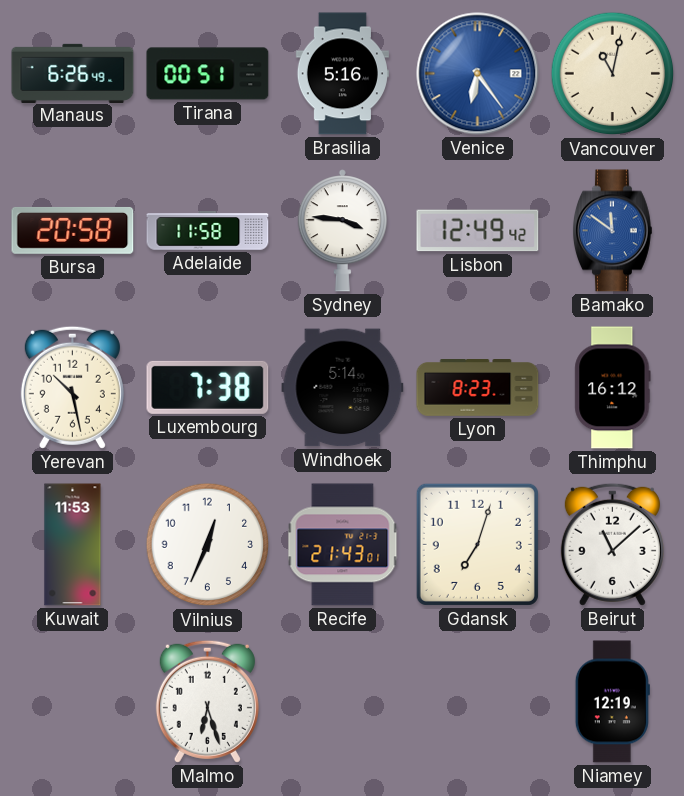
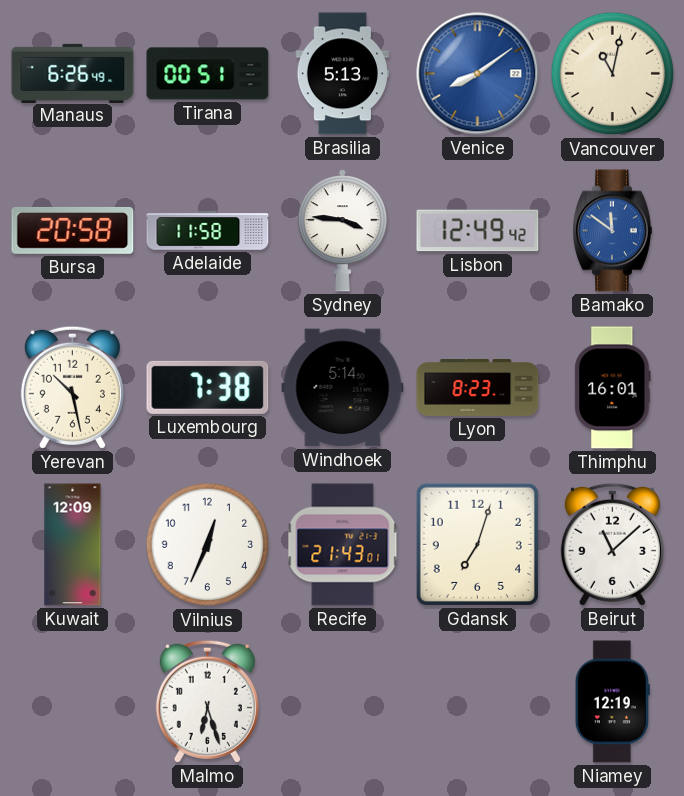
Brasilia: 5:16 -> 5:13 (342, 74)
Venice: 6:24 -> 8:09 (478, 74)
Thimphu: 16:12 -> 16:01 (613, 388)
Kuwait: 11:53 -> 12:09 (73, 545)
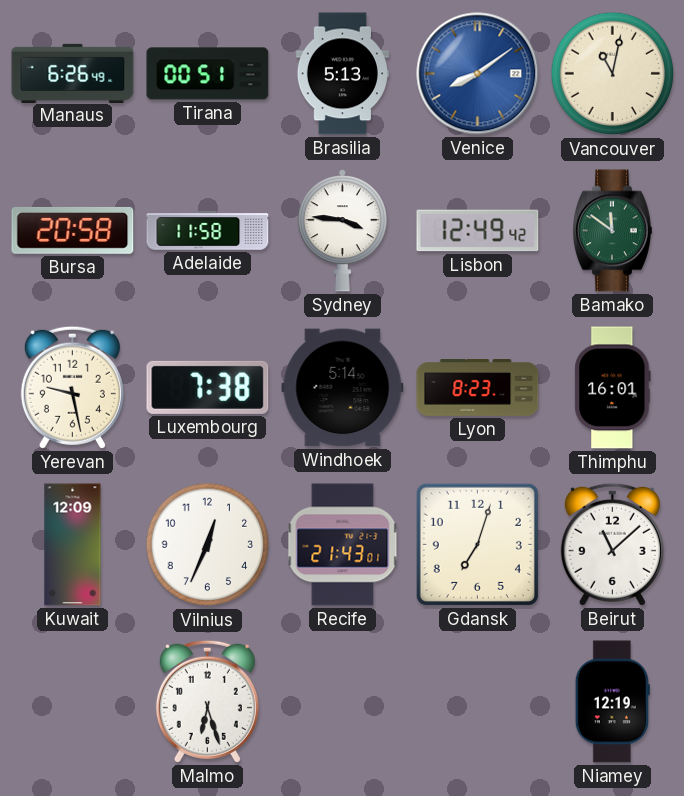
Bamako dial: blue -> green (612, 231)
Yerevan: 10:28 -> 9:28 (72, 387)
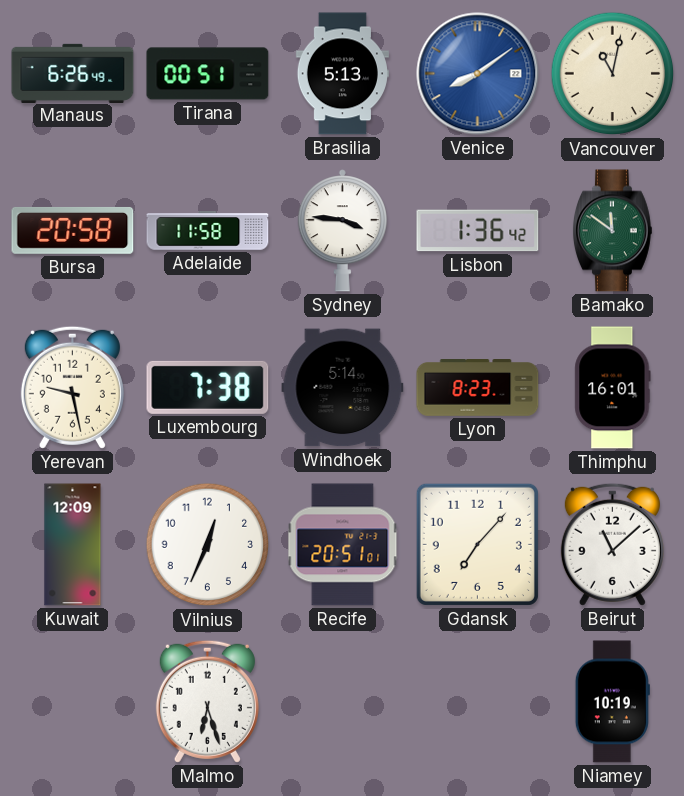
Lisbon: 12:49 -> 1:36 (478, 231)
Recife: 21:43 -> 20:51 (343, 545)
Gdansk: 7:03 -> 7:07 (477, 544)
Niamey: 12:19 -> 10:19 (612, 702)
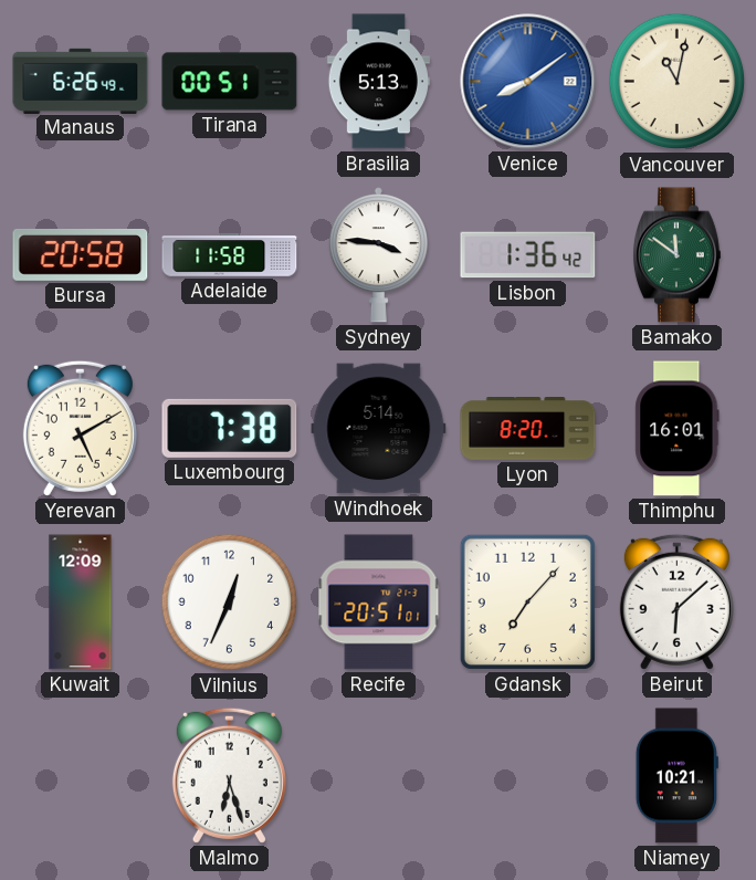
Yerevan: 9:28 -> 5:10 (80, 428)
Lyon: 8:23 -> 8:20 (528, 429)
Beirut: 11:08 -> 6:08 (676, 601)
Niamey: 10:19 -> 10:21 (676, 776)
